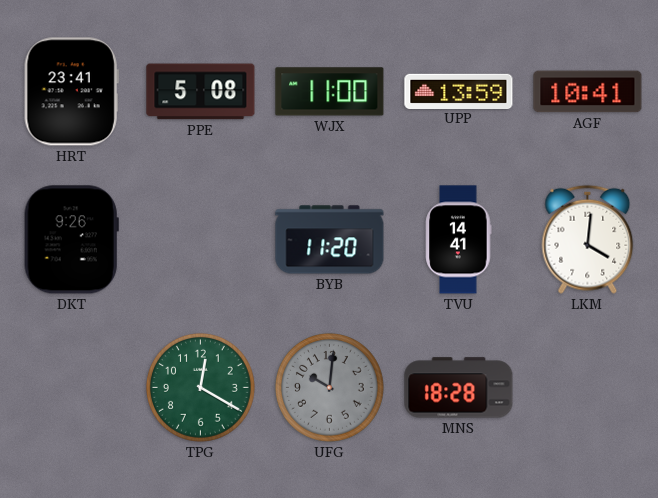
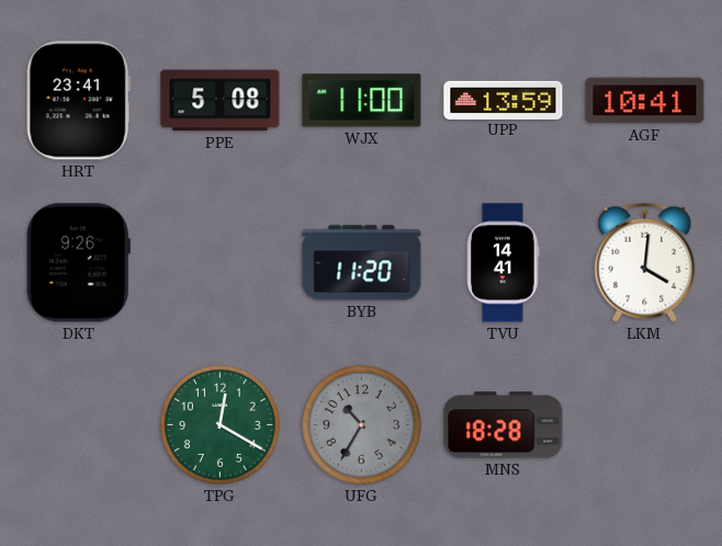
UFG: 10:01 -> 10:35 (361, 424)
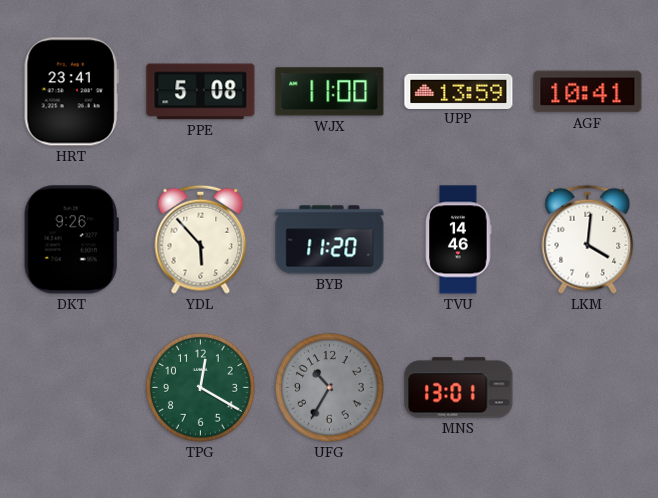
YDL: none -> 5:53 (201, 239)
TVU: 14:41 -> 14:46 (459, 240)
MNS: 18:28 -> 13:01 (459, 388)
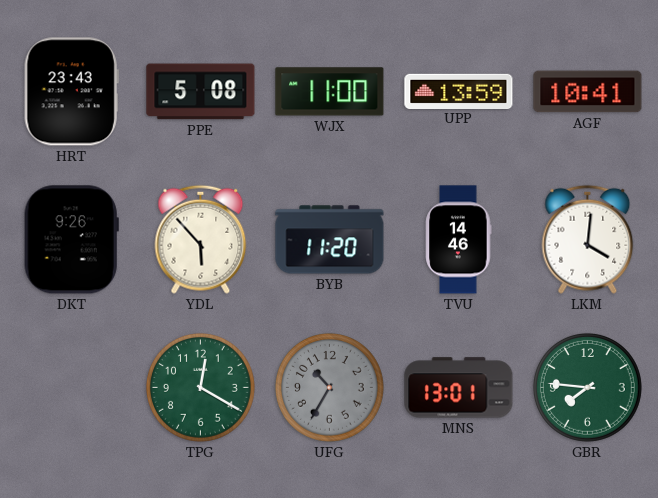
HRT: 23:41 -> 23:43 (71, 92)
GBR: none -> 7:46 (587, 387)
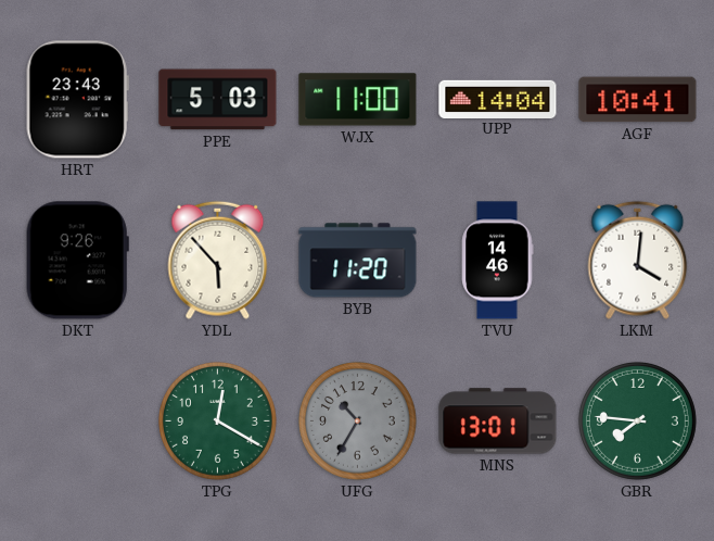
PPE: 5:08 -> 5:03 (218, 100)
UPP: 13:59 -> 14:04 (498, 99)
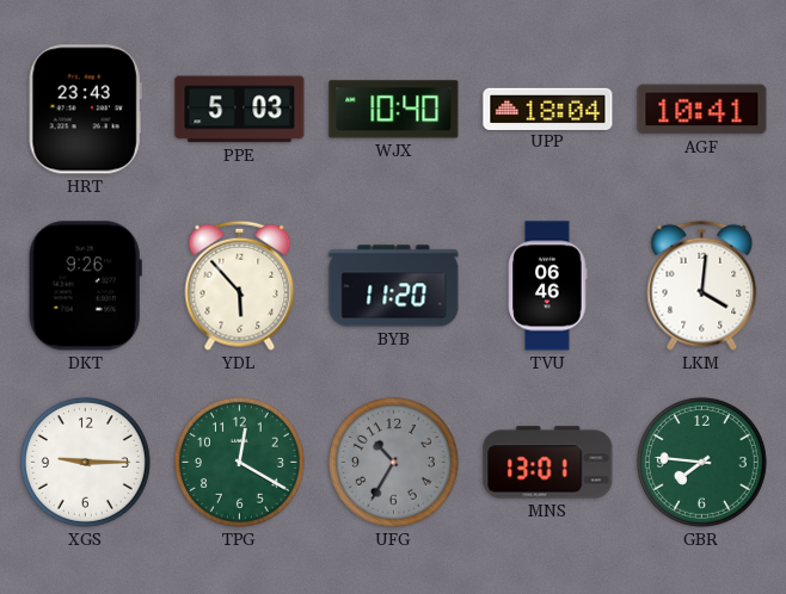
WJX: 11:00 -> 10:40 (394, 110)
UPP: 14:04 -> 18:04 (548, 109)
TVU: 14:46 -> 06:46 (548, 286)
XGS: none -> 9:15 (85, 462)
